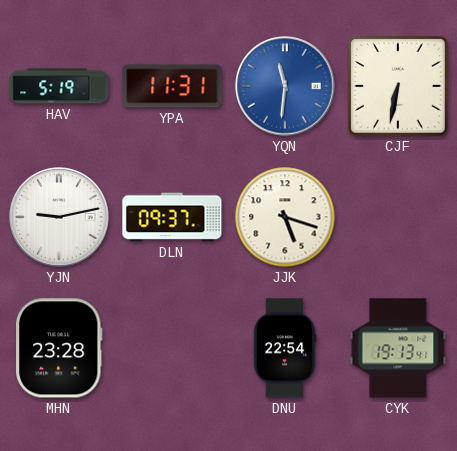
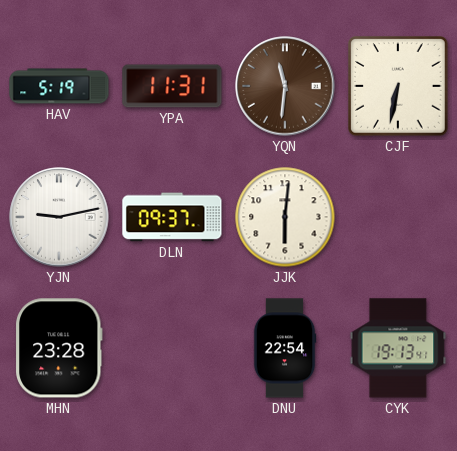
YQN dial: blue -> brown (285, 86)
JJK: 5:18 -> 6:01 (285, 217)
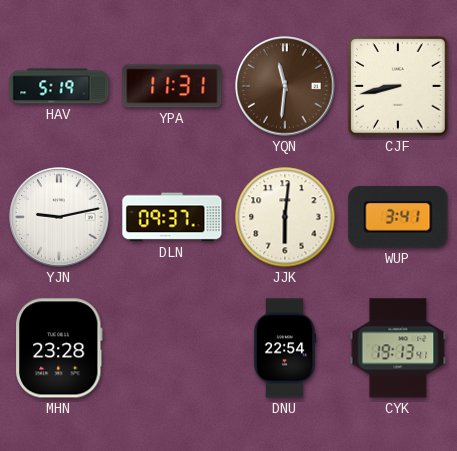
CJF: 6:32 -> 8:43 (399, 87)
WUP: none -> 3:41 (398, 217)
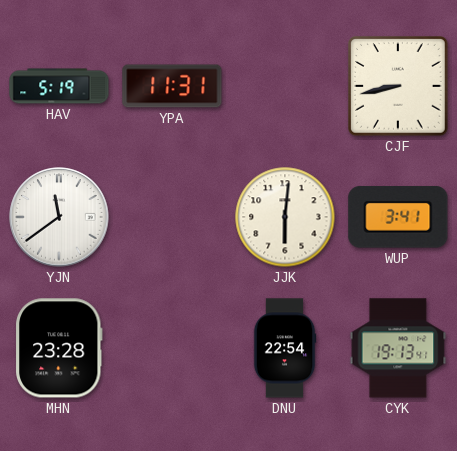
YQN: 11:31 -> none (285, 86)
YJN: 9:13 -> 11:39 (59, 217)
DLN: 09:37 -> none (172, 217)
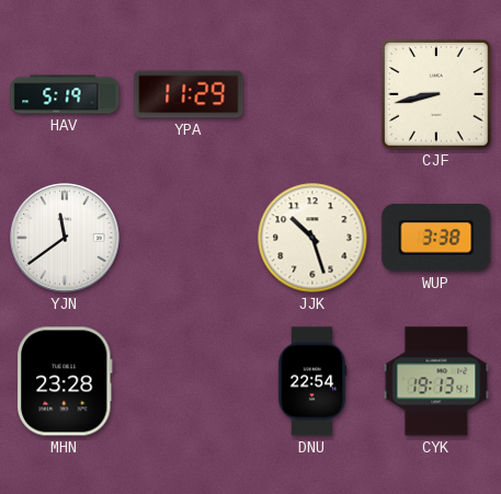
YPA: 11:31 -> 11:29 (189, 94)
JJK: 6:01 -> 10:27 (312, 238)
WUP: 3:41 -> 3:38 (436, 238)
